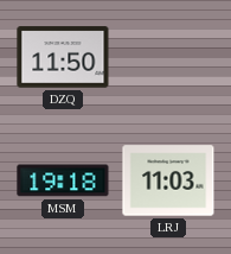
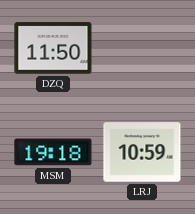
LRJ: 11:03 -> 10:59 (142, 152)
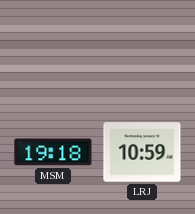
DZQ: 11:50 -> none (53, 48)
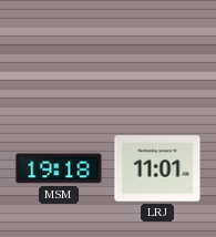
LRJ: 10:59 -> 11:01 (157, 168)
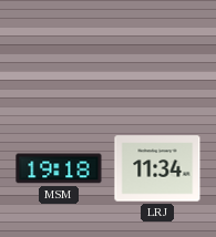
LRJ: 11:01 -> 11:34 (157, 168)
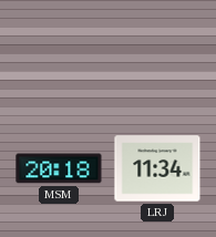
MSM: 19:18 -> 20:18 (59, 168)
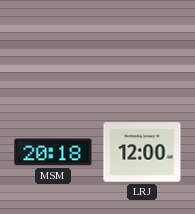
LRJ: 11:34 -> 12:00 (142, 152)
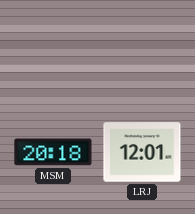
LRJ: 12:00 -> 12:01 (142, 152)
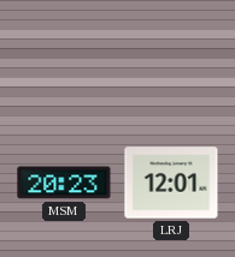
MSM: 20:18 -> 20:23 (64, 183)
